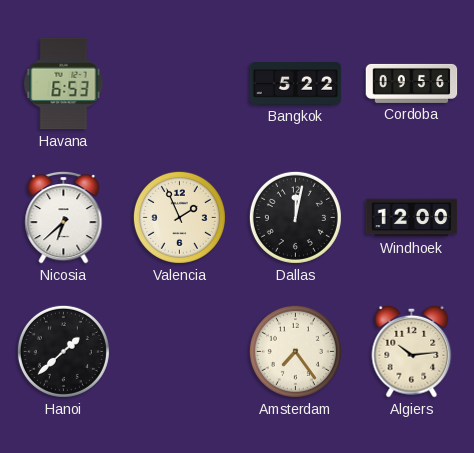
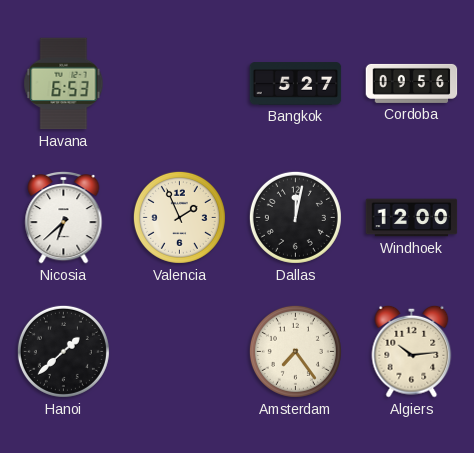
Bangkok: 5:22 -> 5:27 (296, 84)
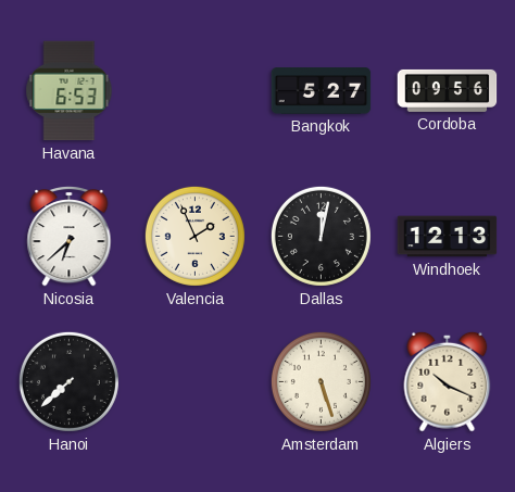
Windhoek: 12:00 -> 12:13 (448, 237)
Hanoi: 1:38 -> 7:38 (68, 381)
Amsterdam: 7:24 -> 5:27 (321, 381)
Algiers: 10:14 -> 10:19 (448, 381)
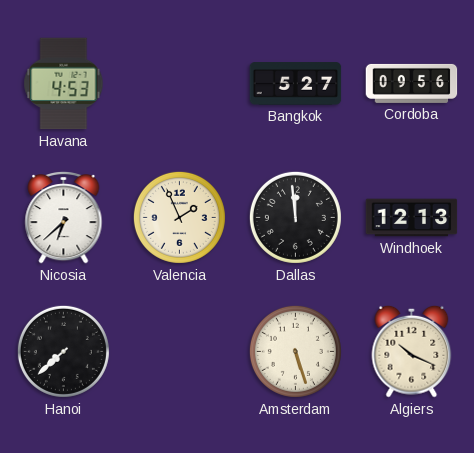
Havana: 6:53 -> 4:53 (64, 84)
Dallas: 12:02 -> 11:59 (295, 217)
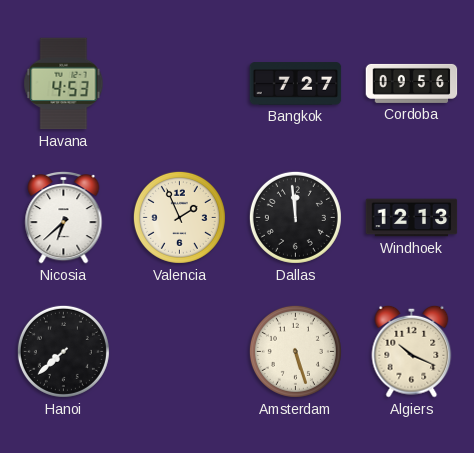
Bangkok: 5:27 -> 7:27 (296, 84)
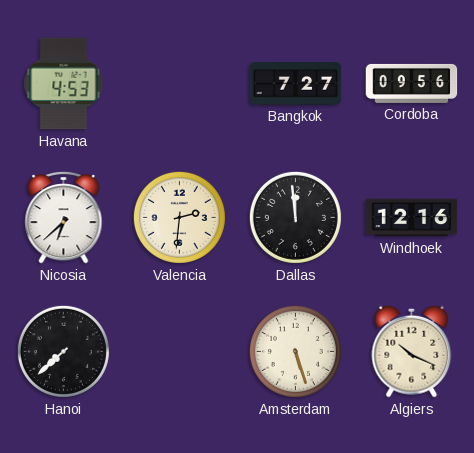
Valencia: 1:56 -> 2:31 (179, 217)
Windhoek: 12:13 -> 12:16 (412, 218)
